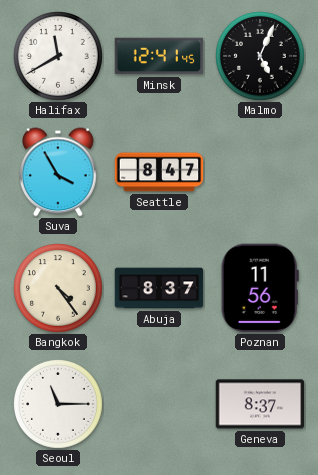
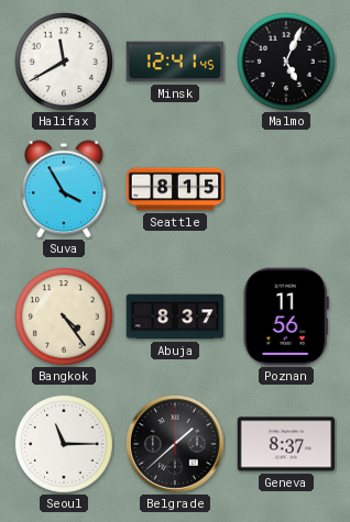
Seattle: 8:47 -> 8:15 (175, 189)
Belgrade: none -> 1:38 (176, 445)
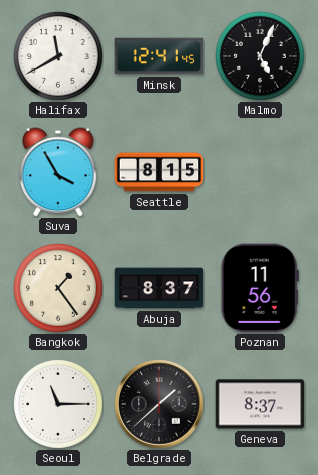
Bangkok: 4:24 -> 1:24 (59, 289)
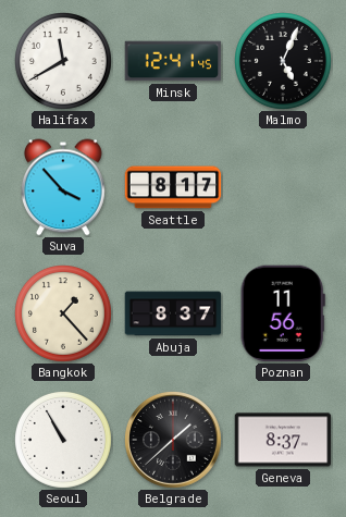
Suva: 3:55 -> 3:53 (64, 187)
Seattle: 8:15 -> 8:17 (173, 187)
Bangkok: 1:24 -> 1:23 (64, 315)
Seoul: 11:15 -> 10:55 (64, 441)
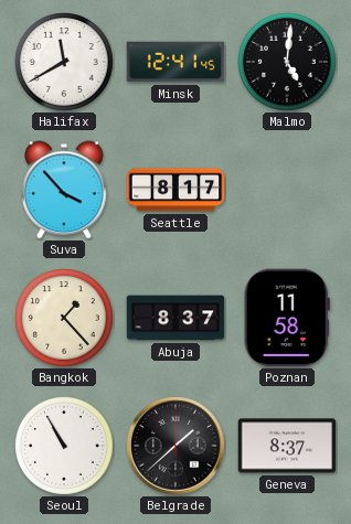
Malmo: 5:04 -> 5:01 (288, 63)
Poznan: 11:56 -> 11:58 (287, 318)
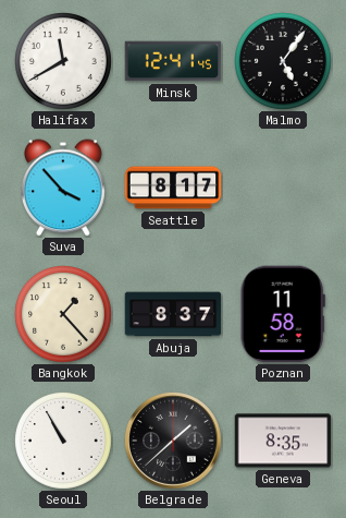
Malmo: 5:01 -> 5:06 (284, 62)
Geneva: 8:37 -> 8:35 (283, 441)
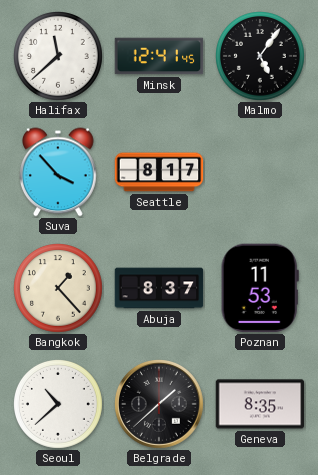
Halifax: 11:40 -> 11:38 (59, 57)
Poznan: 11:58 -> 11:53 (260, 288)
Seoul: 10:55 -> 10:38 (59, 405)
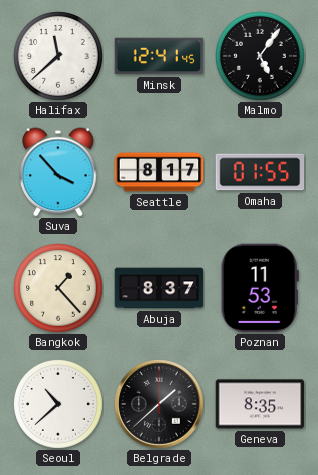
Omaha: none -> 01:55 (260, 172)
